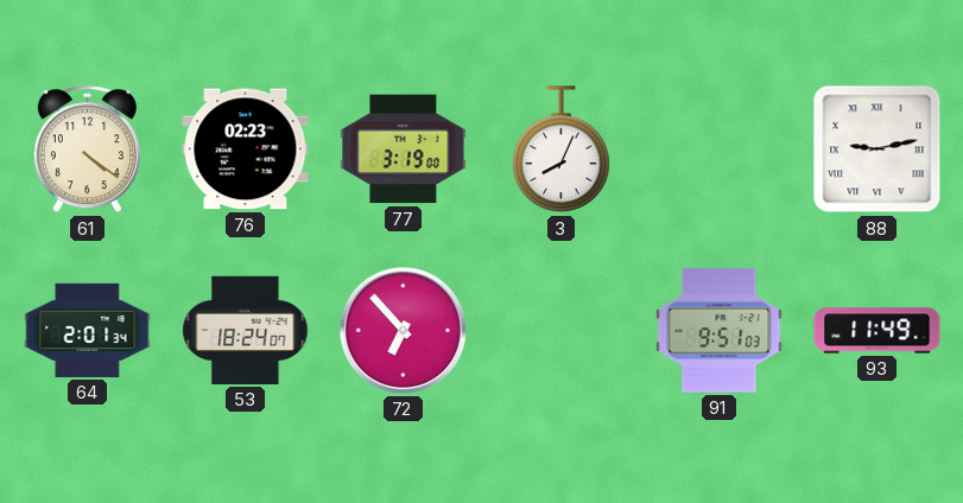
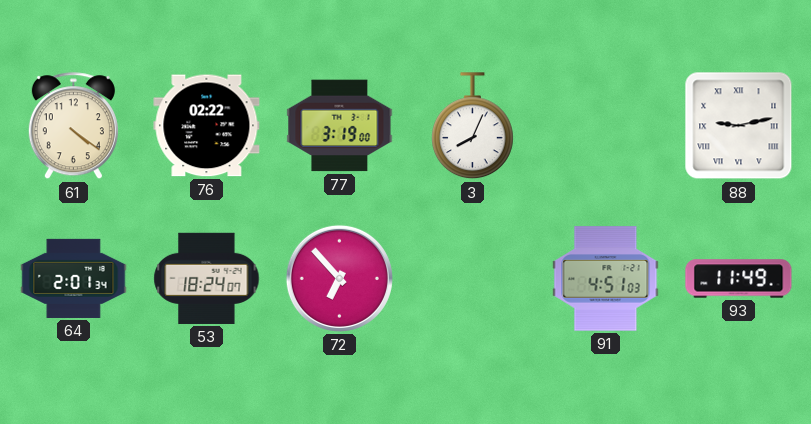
76: 02:23 -> 02:22 (207, 126)
91: 9:51 -> 4:51 (606, 279)
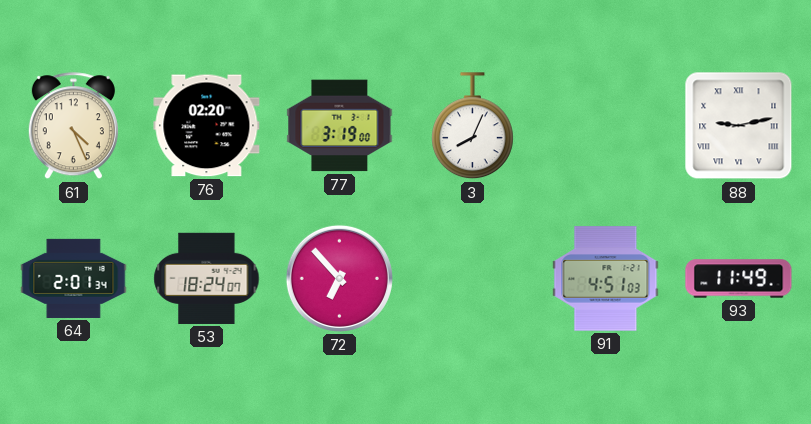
61: 4:21 -> 4:26 (73, 126)
76: 02:22 -> 02:20 (207, 126)
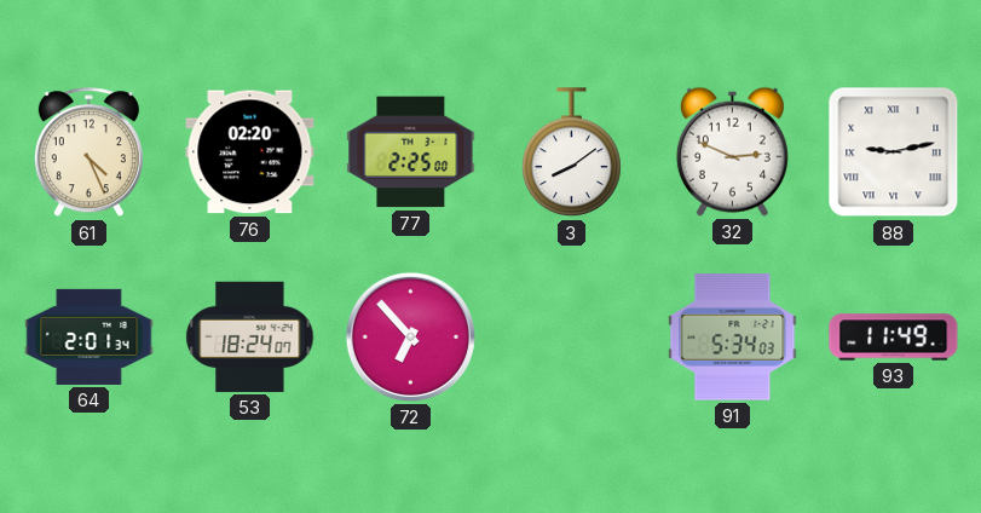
77: 3:19 -> 2:25 (411, 152)
3: 8:04 -> 8:09 (572, 152)
32: none -> 2:49 (732, 151)
91: 4:51 -> 5:34 (733, 338)
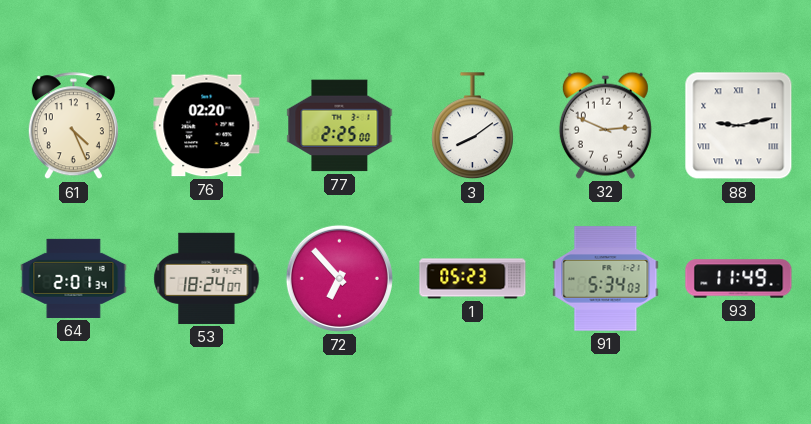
1: none -> 05:23 (473, 279)
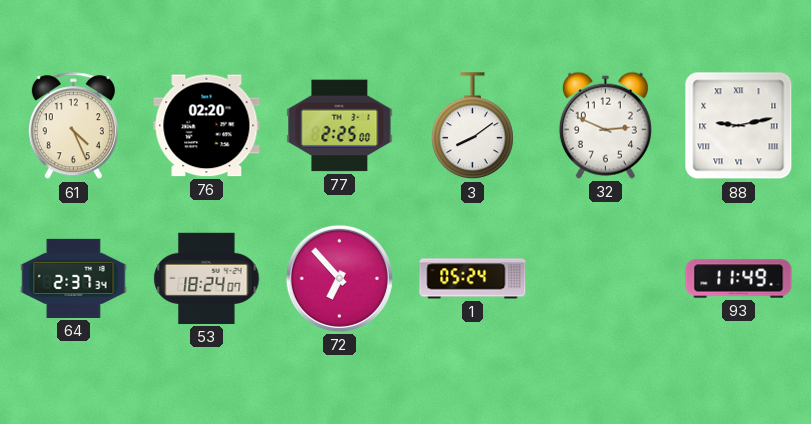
64: 2:01 -> 2:37 (74, 278)
1: 05:23 -> 05:24 (473, 279)
91: 5:34 -> none (606, 279)
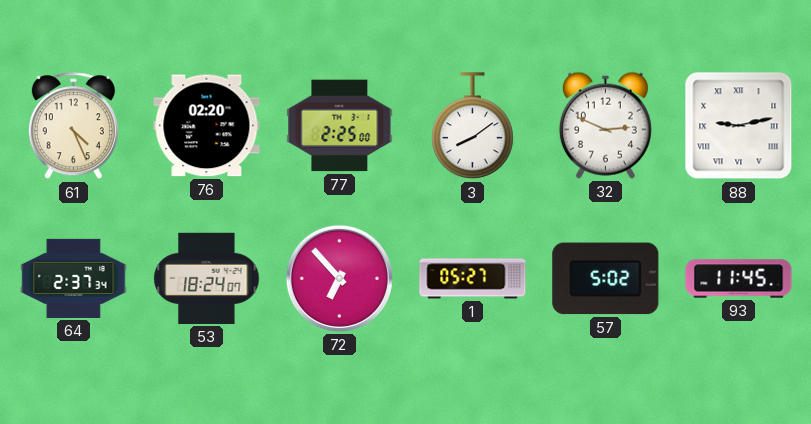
1: 05:24 -> 05:27 (473, 279)
57: none -> 5:02 (606, 279)
93: 11:49 -> 11:45 (739, 279)
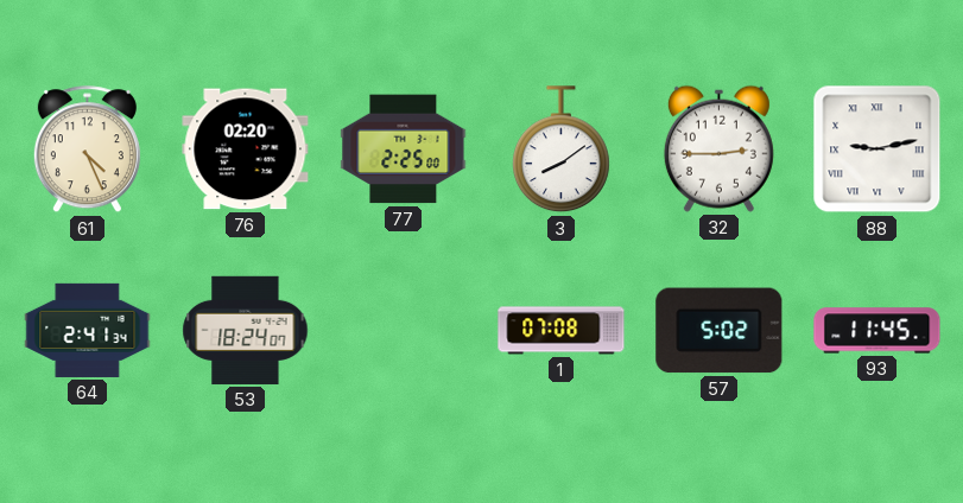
32: 2:49 -> 2:45 (718, 148)
64: 2:37 -> 2:41 (88, 330)
72: 6:53 -> none (339, 278)
1: 05:27 -> 07:08 (562, 331)
